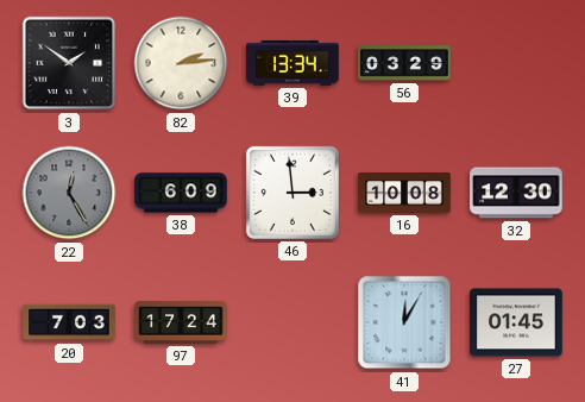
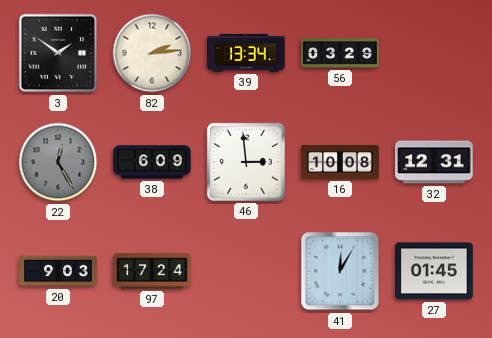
32: 12:30 -> 12:31 (434, 162)
20: 7:03 -> 9:03 (58, 271)
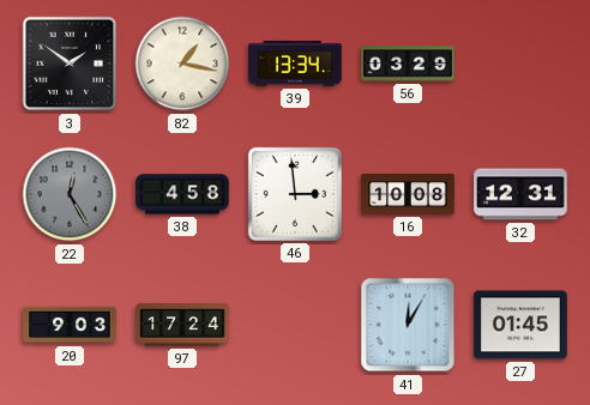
82: 2:14 -> 1:17 (182, 64)
38: 6:09 -> 4:58 (182, 194)
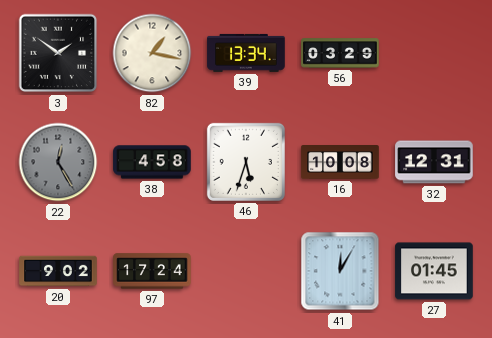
46: 2:59 -> 5:33 (246, 162)
20: 9:03 -> 9:02 (58, 271)
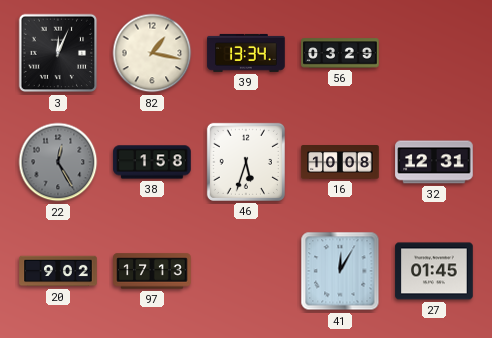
3: 1:51 -> 12:04 (58, 53)
38: 4:58 -> 1:58 (152, 162)
97: 17:24 -> 17:13 (152, 271)
